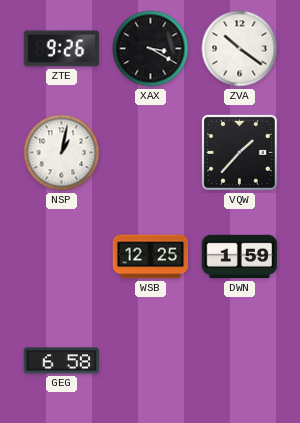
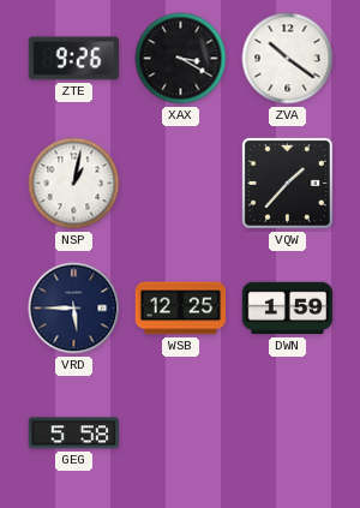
VRD: none -> 5:45 (74, 309)
GEG: 6:58 -> 5:58 (74, 434)
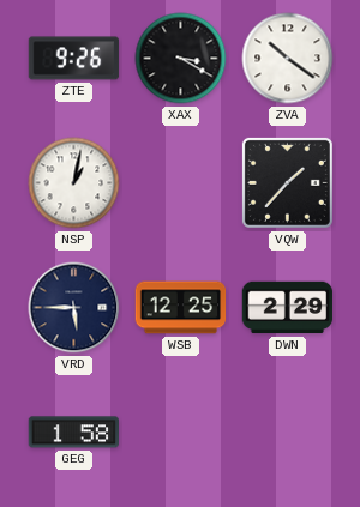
DWN: 1:59 -> 2:29 (288, 308)
GEG: 5:58 -> 1:58 (74, 433)
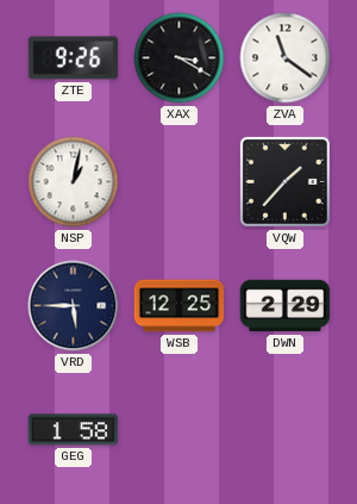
ZVA: 10:21 -> 11:21 (286, 58)
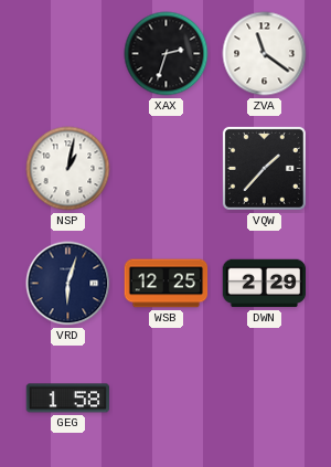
ZTE: 9:26 -> none (74, 58)
XAX: 3:20 -> 2:33 (167, 54)
VRD: 5:45 -> 6:03 (68, 284)
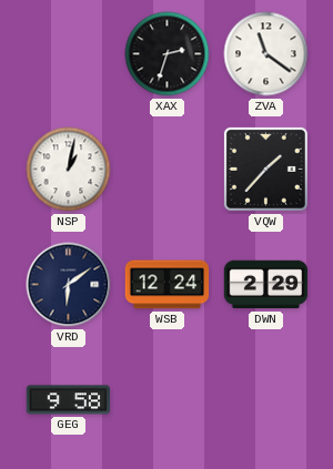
VRD: 6:03 -> 6:09 (69, 285)
WSB: 12:25 -> 12:24 (168, 285)
GEG: 1:58 -> 9:58 (69, 400)
